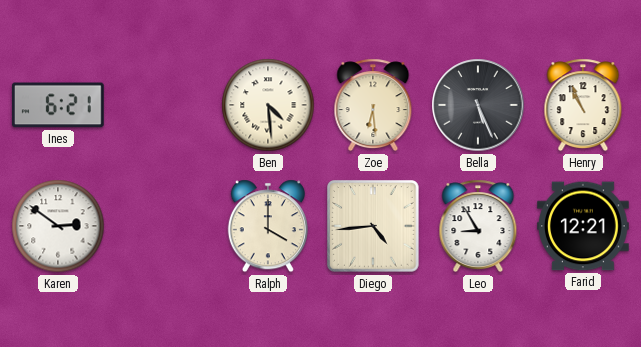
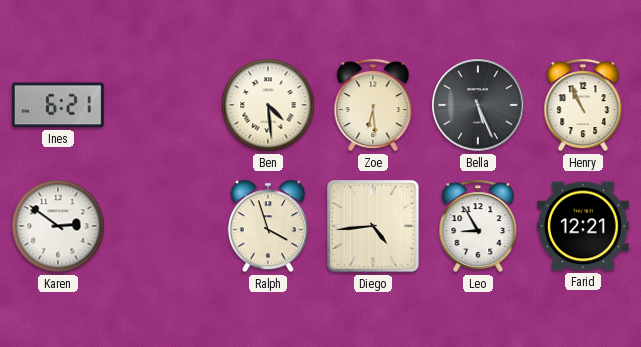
Ralph: 4:00 -> 3:57 (268, 226)
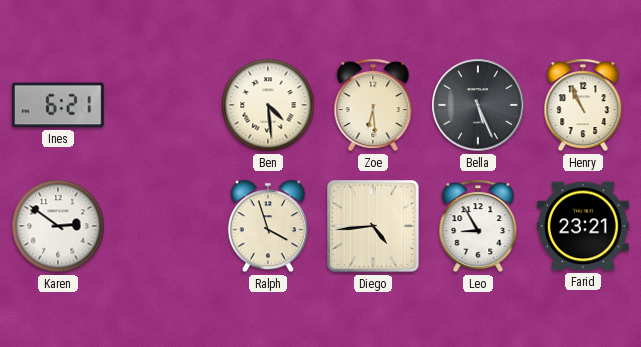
Farid: 12:21 -> 23:21 (584, 226)
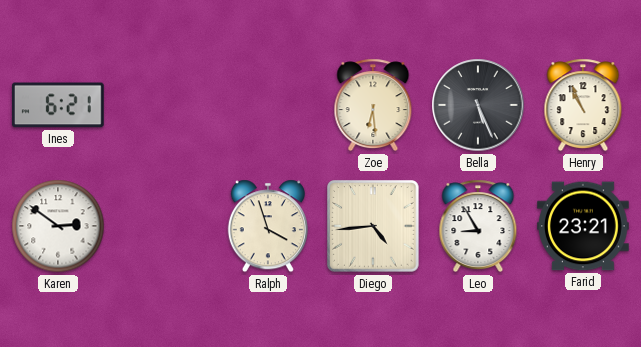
Ben: 4:29 -> none (268, 105)
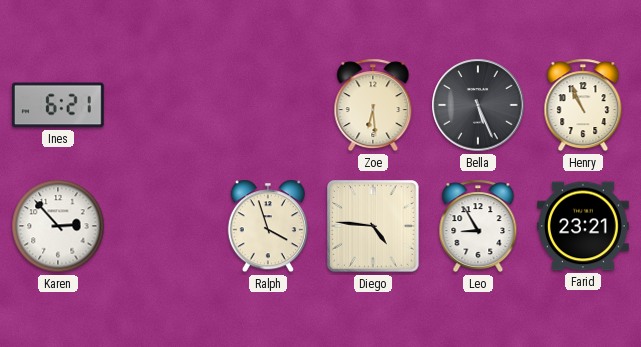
Karen: 2:51 -> 2:53 (58, 226)
Diego: 4:44 -> 4:46 (374, 227)
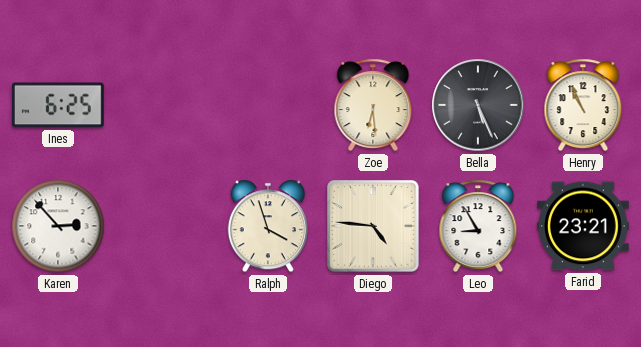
Ines: 6:21 -> 6:25 (58, 105)
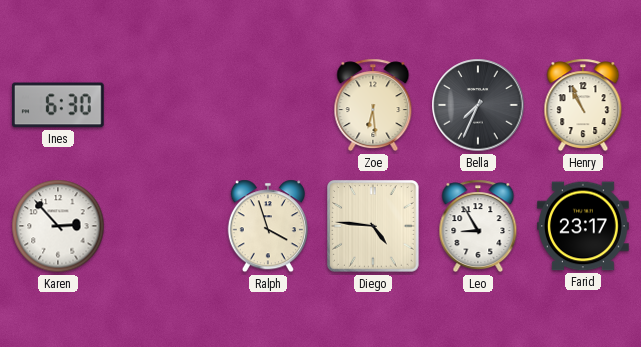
Ines: 6:25 -> 6:30 (58, 105)
Bella: 5:26 -> 7:34 (478, 105)
Farid: 23:21 -> 23:17 (584, 226)
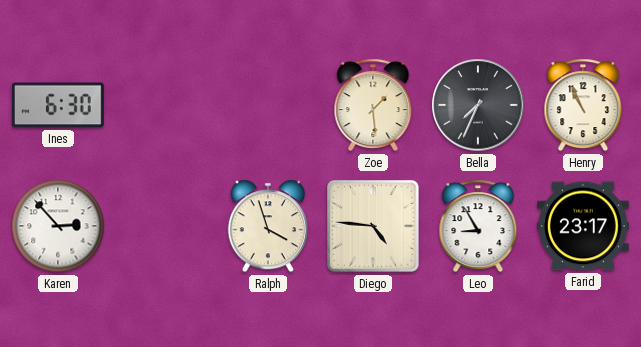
Zoe: 6:29 -> 1:29 (373, 105)
